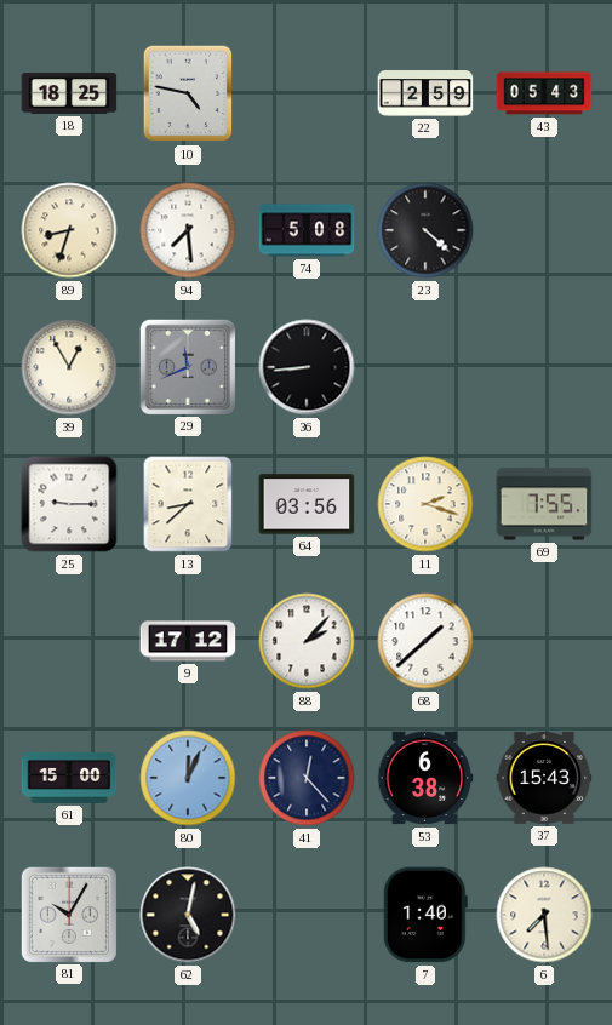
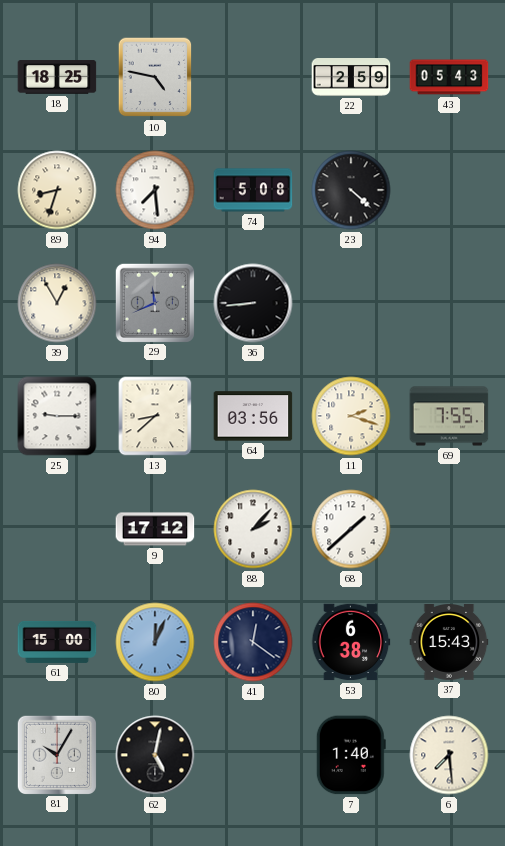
41: 12:23 -> 12:21 (253, 642)
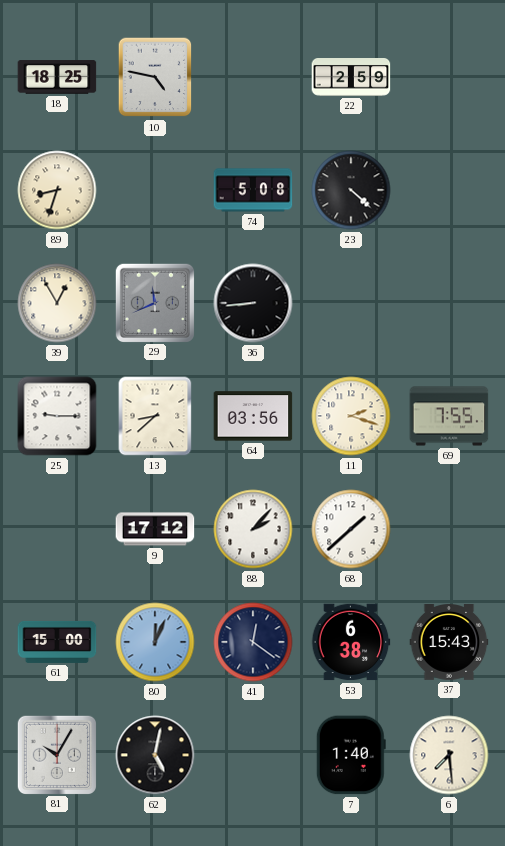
43: 05:43 -> none (449, 77)
94: 7:29 -> none (155, 190)
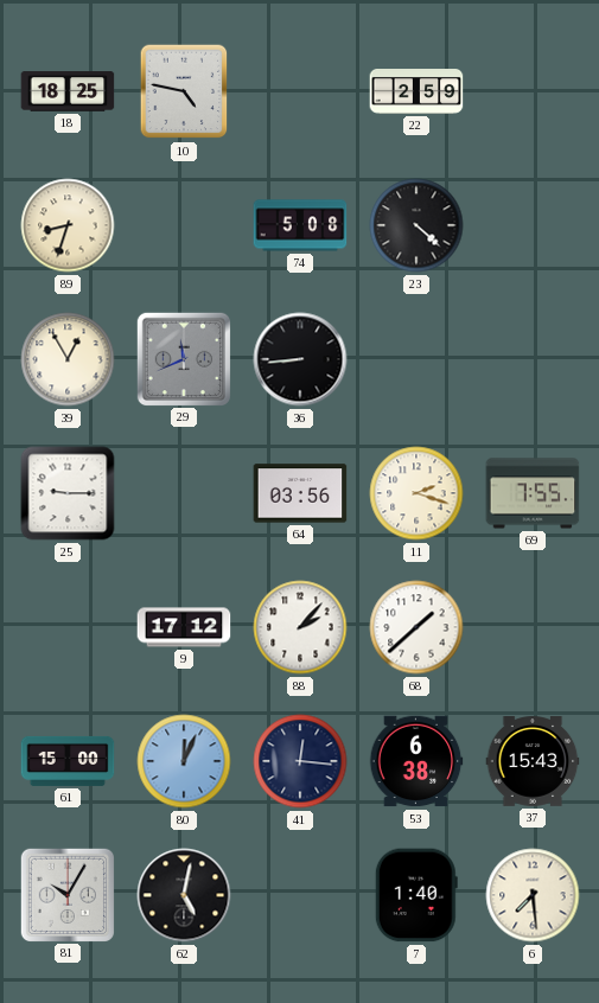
13: 8:38 -> none (155, 416)
41: 12:21 -> 12:16 (300, 761)
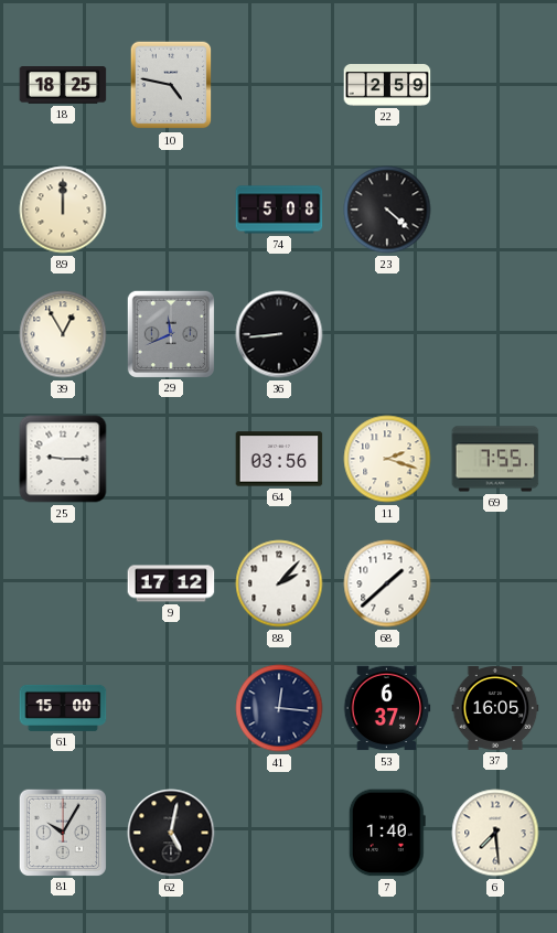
89: 8:33 -> 12:00 (63, 210)
80: 12:04 -> none (184, 761)
53: 6:38 -> 6:37 (387, 708)
37: 15:43 -> 16:05 (495, 709)
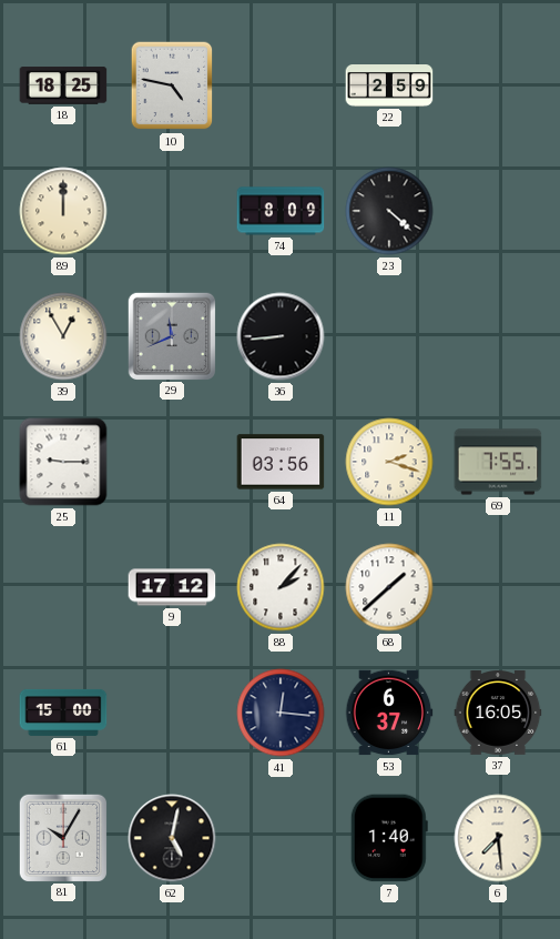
74: 5:08 -> 8:09 (281, 211)
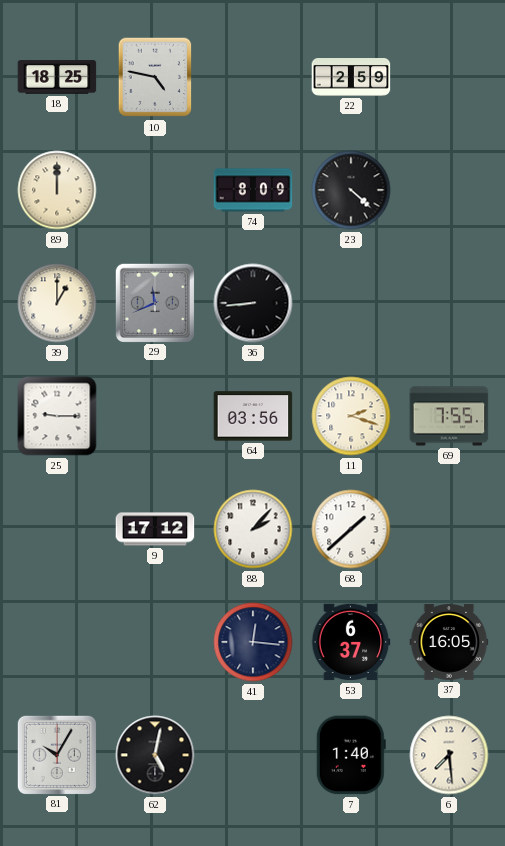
39: 12:55 -> 1:00 (57, 303)
61: 15:00 -> none (63, 713)
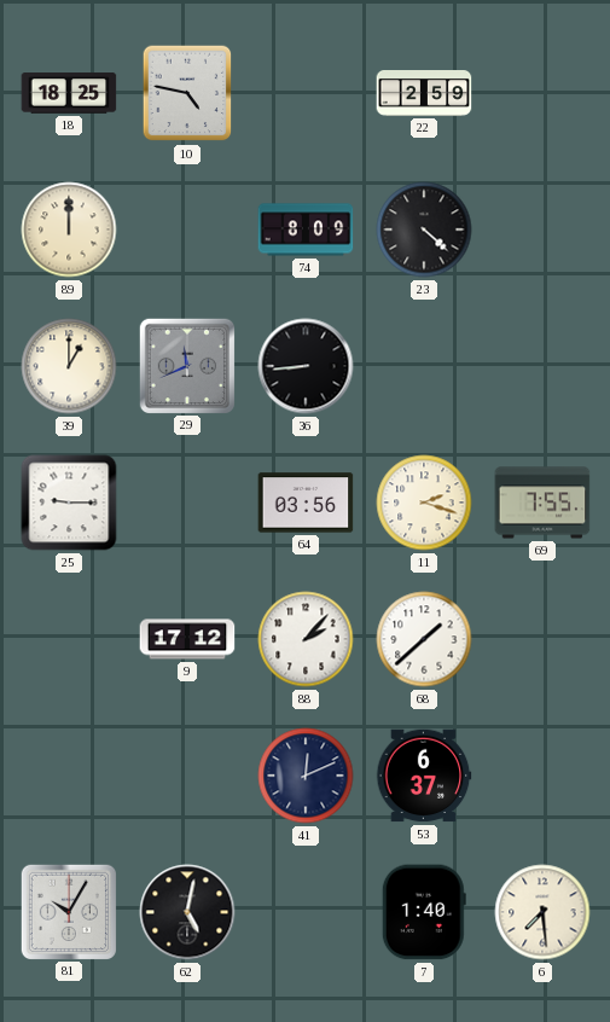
41: 12:16 -> 12:11 (306, 776)
37: 16:05 -> none (449, 643)
